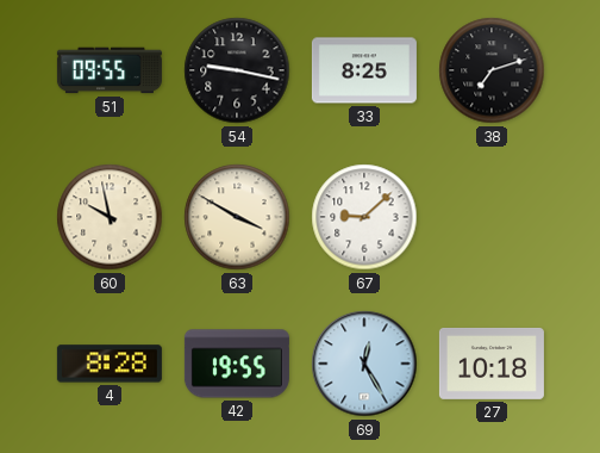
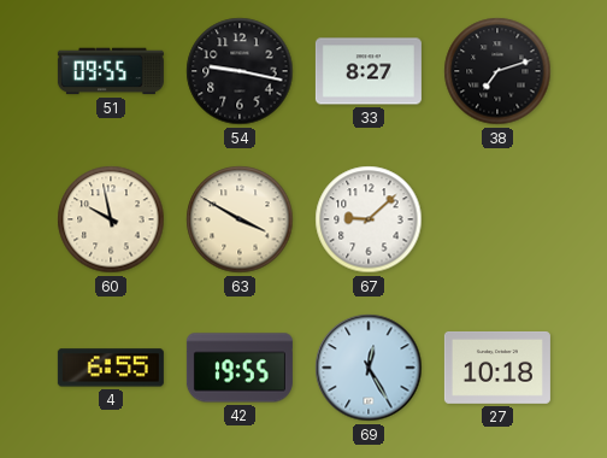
33: 8:25 -> 8:27 (369, 71)
4: 8:28 -> 6:55 (111, 368)
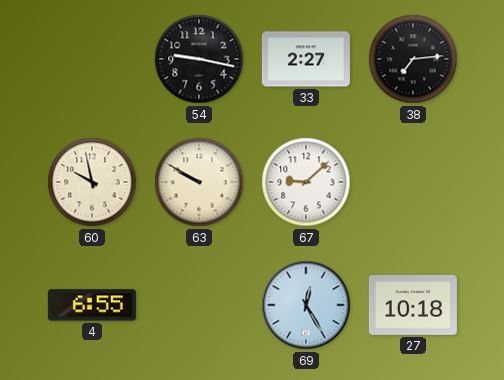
51: 09:55 -> none (111, 71)
33: 8:27 -> 2:27 (306, 59)
38: 7:12 -> 7:14 (413, 59)
63: 3:50 -> 9:50 (199, 182)
42: 19:55 -> none (240, 368)
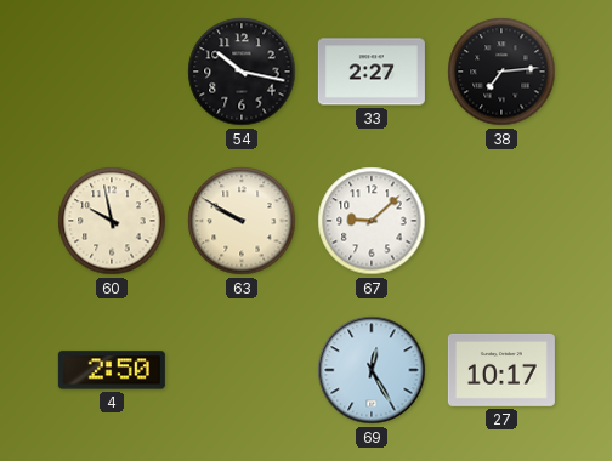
54: 9:17 -> 10:17 (242, 72)
4: 6:55 -> 2:50 (112, 370)
27: 10:18 -> 10:17 (501, 370)
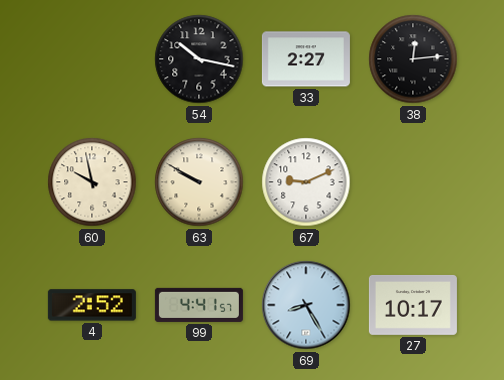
38: 7:14 -> 12:14 (413, 59)
67: 9:08 -> 9:11 (306, 182)
4: 2:50 -> 2:52 (92, 305)
99: none -> 4:41 (199, 305)
69: 12:25 -> 8:25 (306, 305)
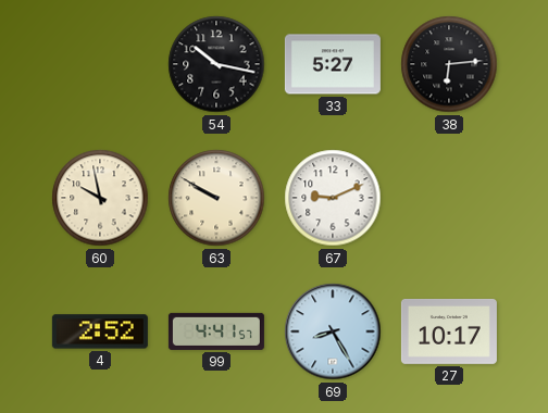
33: 2:27 -> 5:27 (333, 64)
38: 12:14 -> 6:14 (449, 64)
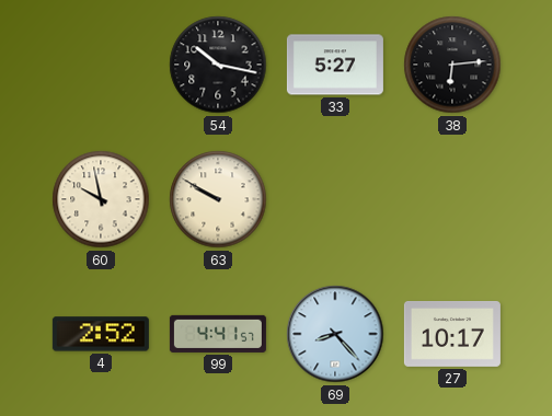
67: 9:11 -> none (333, 198)
69: 8:25 -> 8:23 (335, 334)
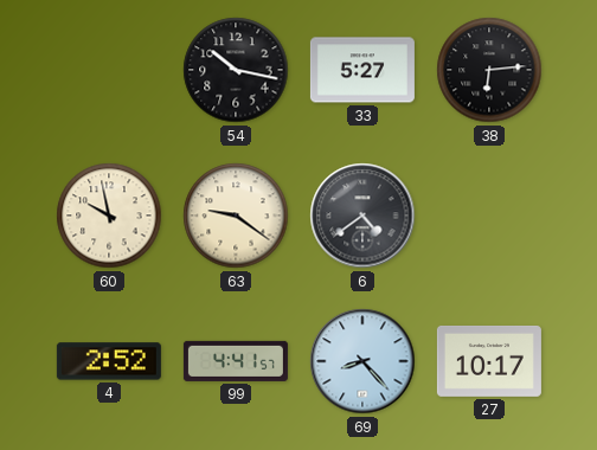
63: 9:50 -> 9:21 (236, 216)
6: none -> 4:39 (362, 216)
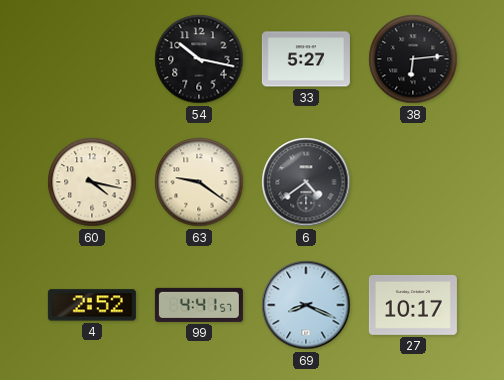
60: 9:58 -> 4:17 (92, 182)
69: 8:23 -> 8:19 (306, 305)
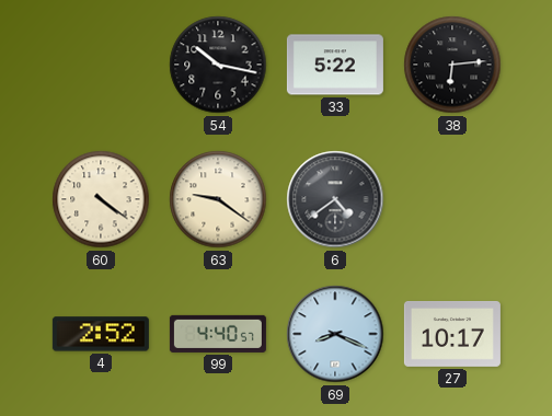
33: 5:27 -> 5:22 (335, 65)
60: 4:17 -> 4:21 (101, 199)
99: 4:41 -> 4:40 (218, 334)
